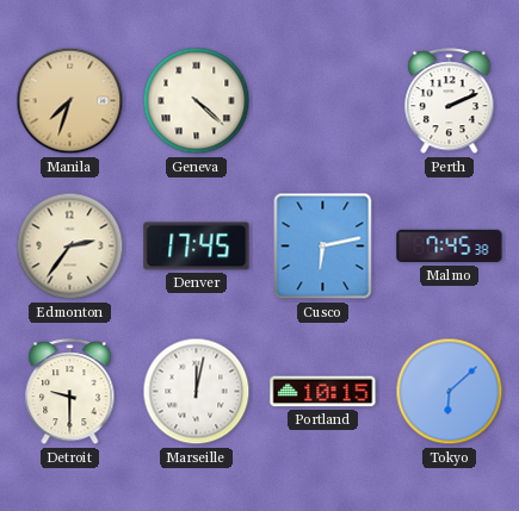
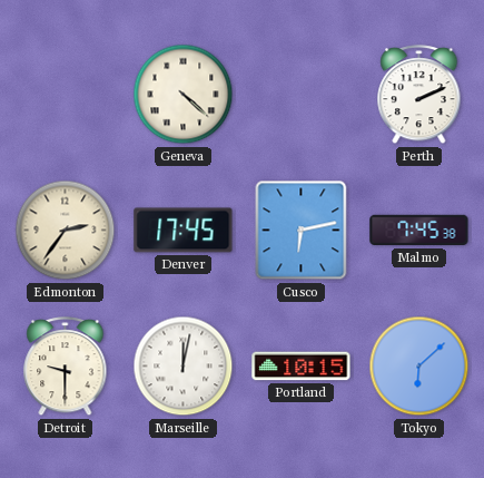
Manila: 7:33 -> none (70, 101)
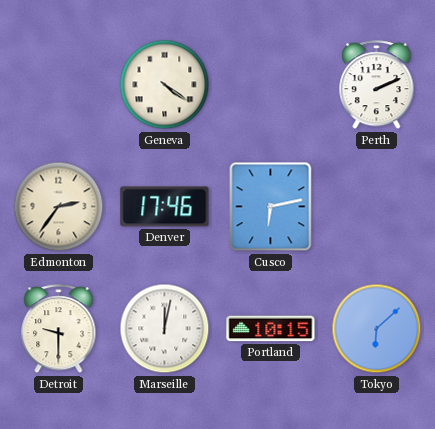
Geneva: 4:22 -> 4:21 (165, 85)
Denver: 17:45 -> 17:46 (165, 207)
Malmo: 7:45 -> none (419, 231)
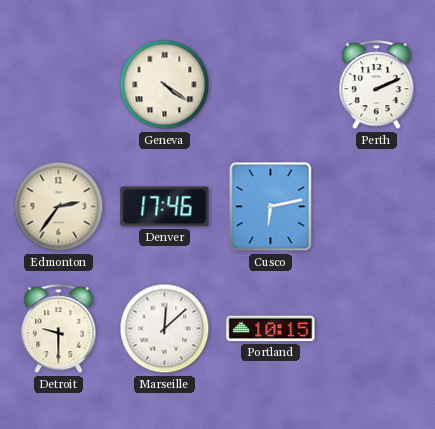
Marseille: 12:02 -> 12:08 (165, 329)
Tokyo: 6:08 -> none (377, 329)
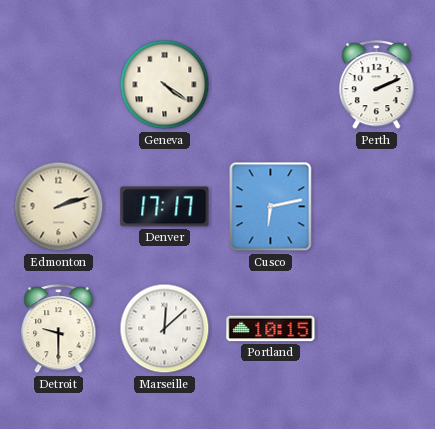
Edmonton: 2:36 -> 2:12 (59, 207)
Denver: 17:46 -> 17:17 (165, 207)
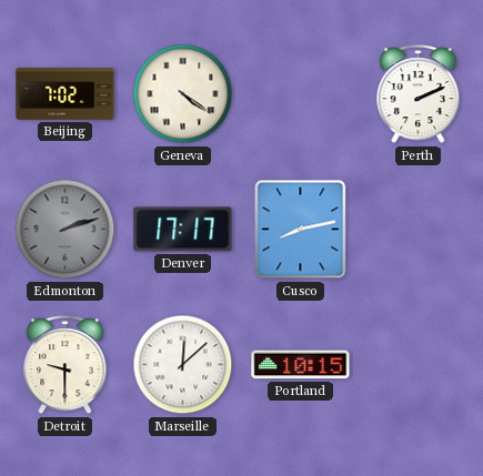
Beijing: none -> 7:02 (66, 94)
Edmonton dial: cream -> grey (66, 230)
Cusco: 6:13 -> 8:13 (301, 230)
